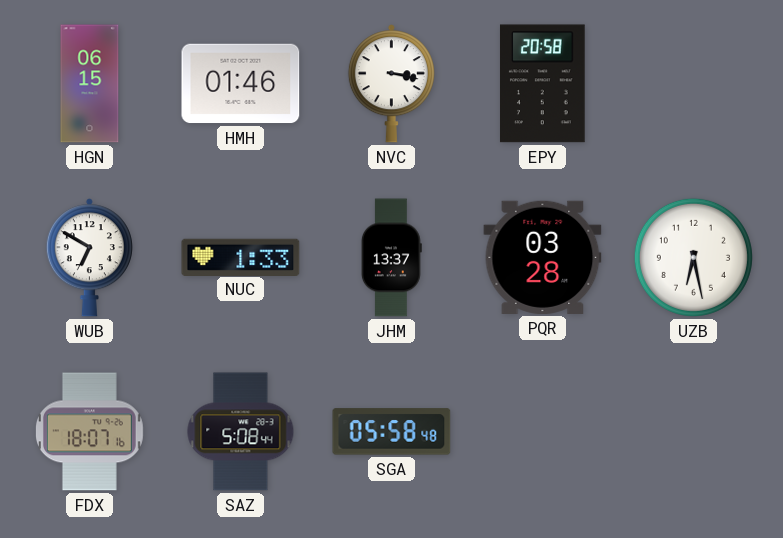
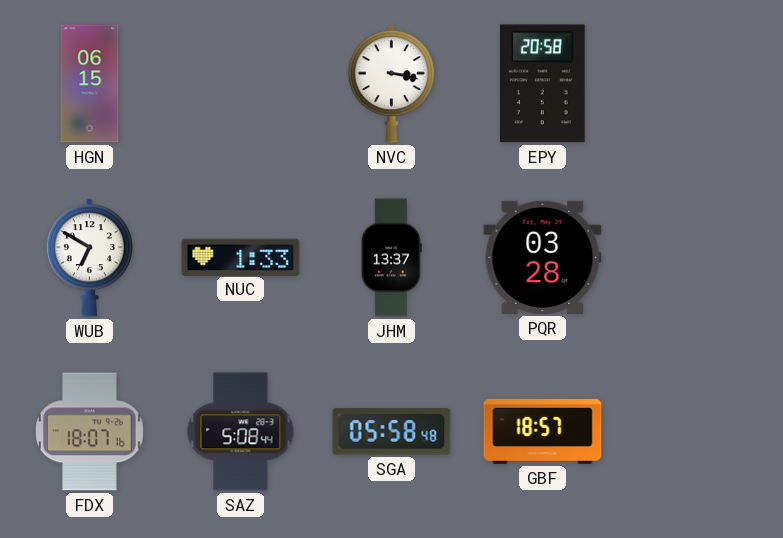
HMH: 01:46 -> none (241, 84)
UZB: 6:28 -> none (693, 257)
GBF: none -> 18:57 (543, 431)
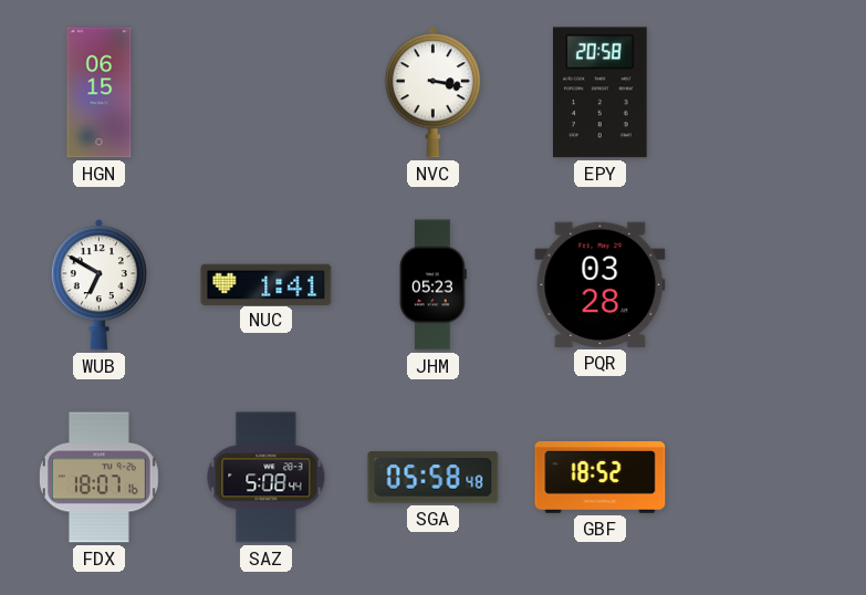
NUC: 1:33 -> 1:41 (267, 284)
JHM: 13:37 -> 05:23 (432, 285)
GBF: 18:57 -> 18:52 (601, 477)
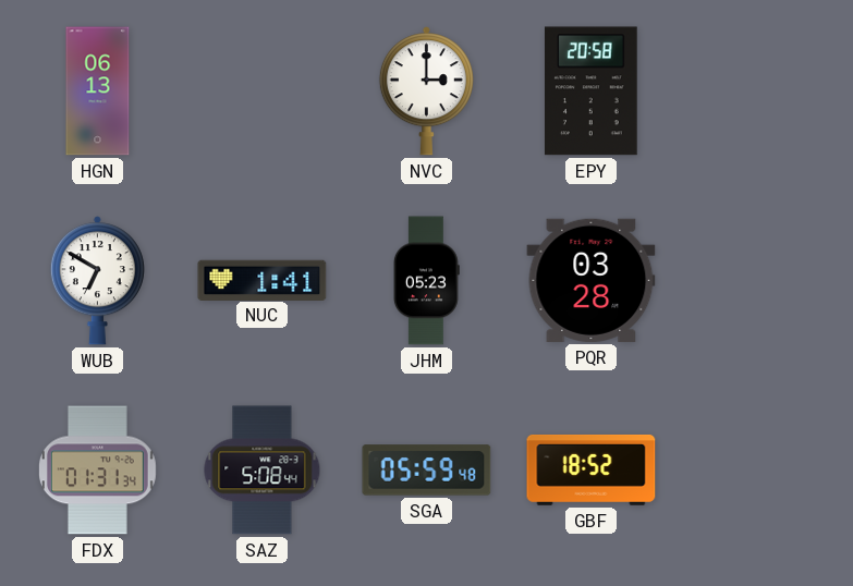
HGN: 06:15 -> 06:13 (98, 91)
NVC: 3:17 -> 3:00 (426, 91)
FDX: 18:07 -> 01:31 (97, 471)
SGA: 05:58 -> 05:59 (427, 471)
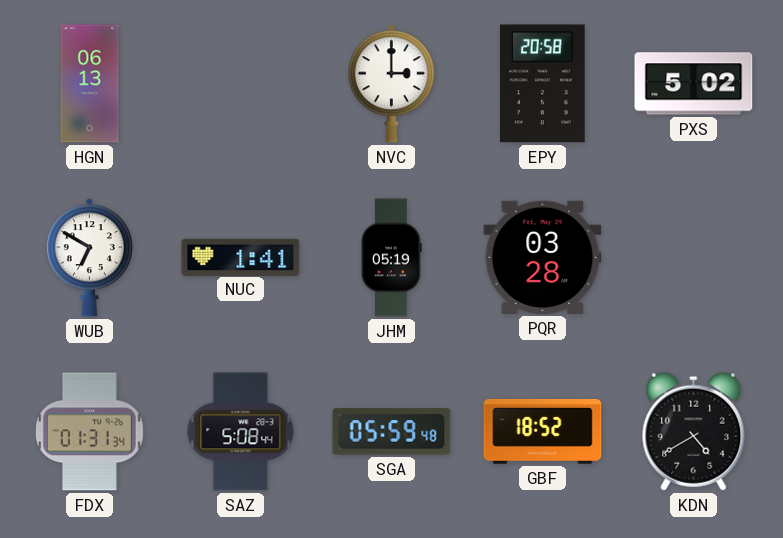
PXS: none -> 5:02 (694, 84)
JHM: 05:23 -> 05:19 (391, 258)
KDN: none -> 4:40 (694, 431)
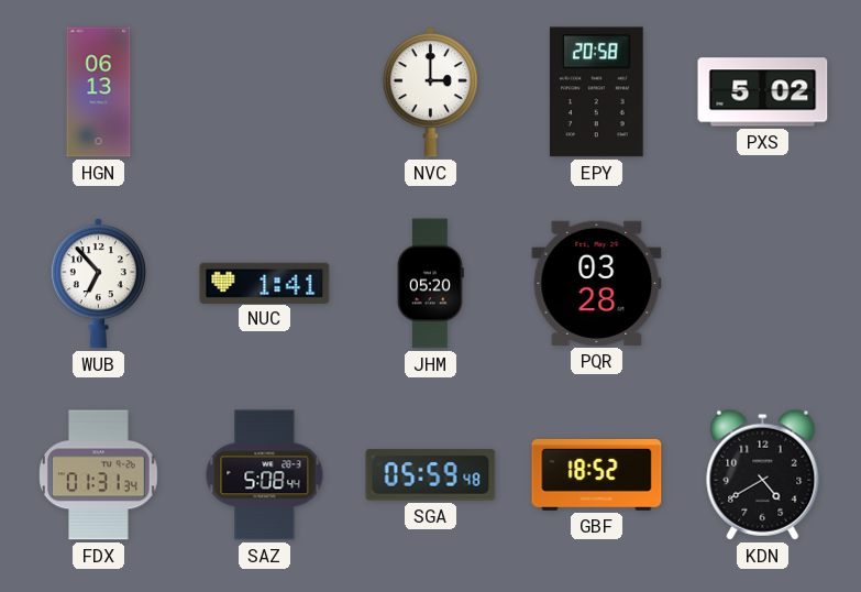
WUB: 6:50 -> 6:53 (98, 284)
JHM: 05:19 -> 05:20 (430, 284)
